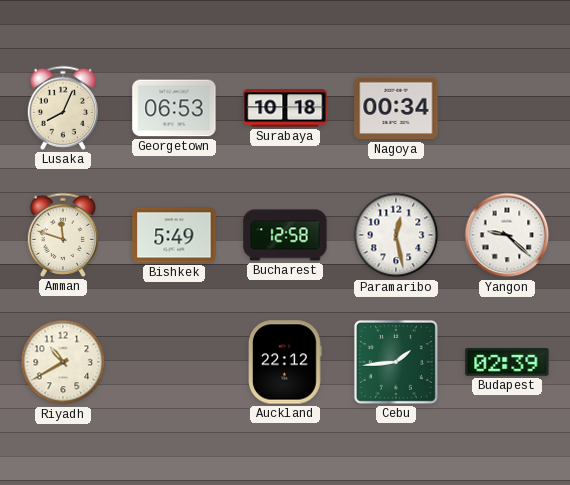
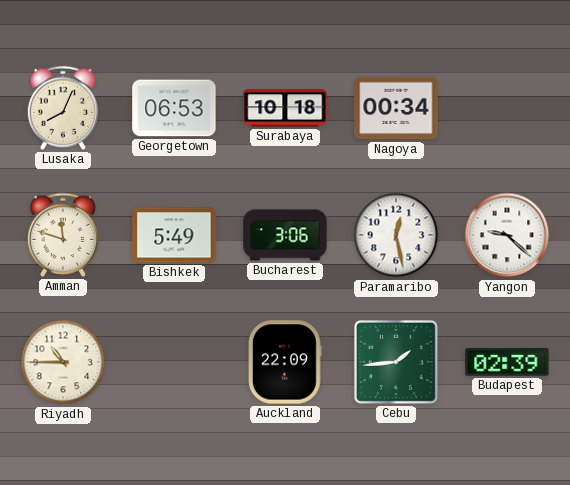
Bucharest: 12:58 -> 3:06 (285, 235)
Riyadh: 10:40 -> 10:45 (63, 362)
Auckland: 22:12 -> 22:09 (286, 362)
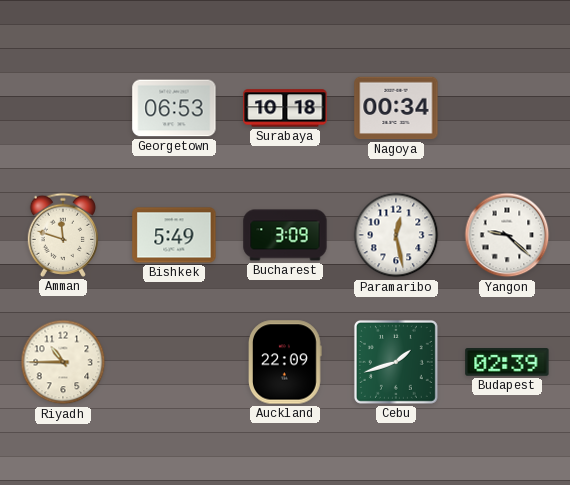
Lusaka: 8:04 -> none (62, 108)
Bucharest: 3:06 -> 3:09 (285, 235)
Cebu: 1:44 -> 1:42 (396, 362)
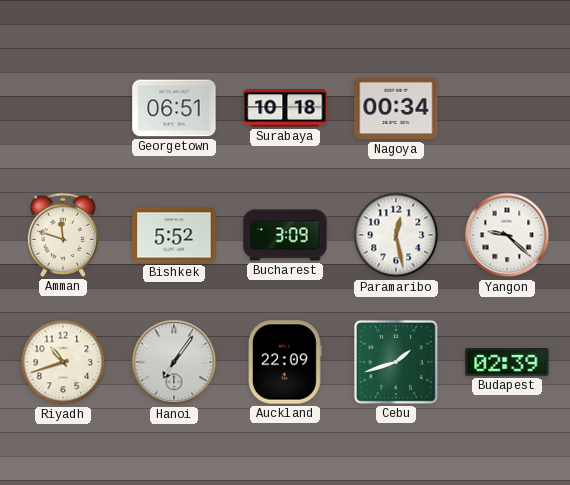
Georgetown: 06:53 -> 06:51 (174, 108)
Bishkek: 5:49 -> 5:52 (174, 235)
Riyadh: 10:45 -> 10:42 (63, 362)
Hanoi: none -> 7:06 (174, 362)
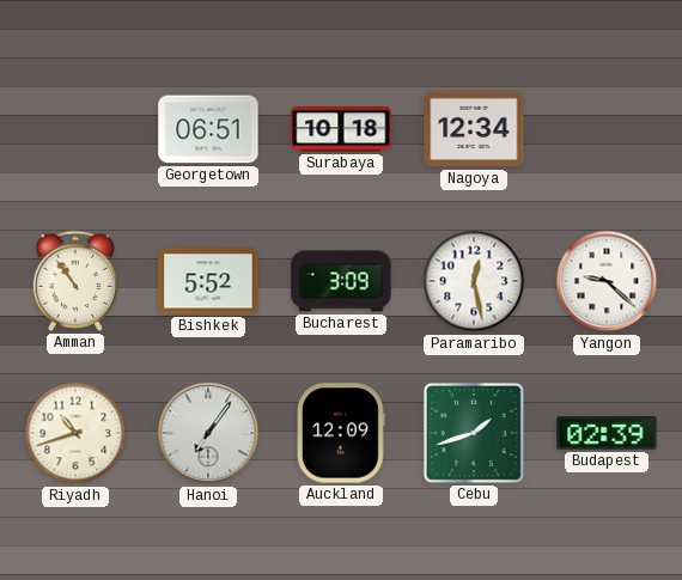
Nagoya: 00:34 -> 12:34 (474, 129)
Amman: 11:48 -> 10:54 (74, 281)
Auckland: 22:09 -> 12:09 (342, 433)
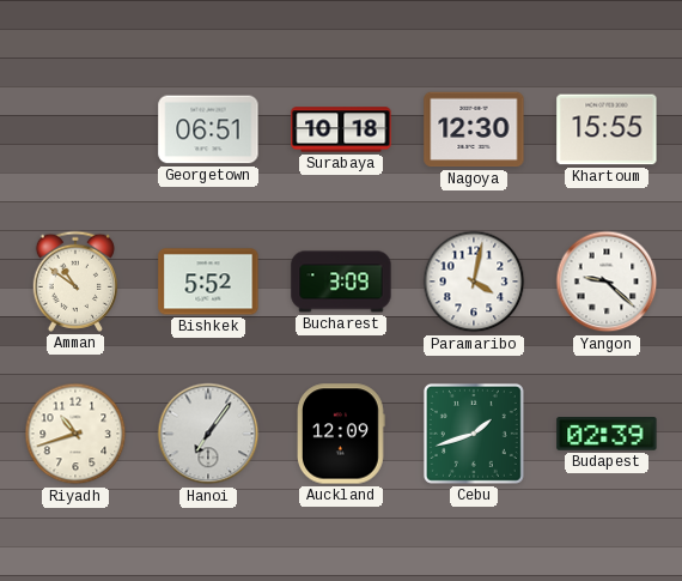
Nagoya: 12:34 -> 12:30 (474, 129)
Khartoum: none -> 15:55 (607, 129)
Amman: 10:54 -> 10:51 (74, 282)
Paramaribo: 12:28 -> 4:02 (474, 282)
